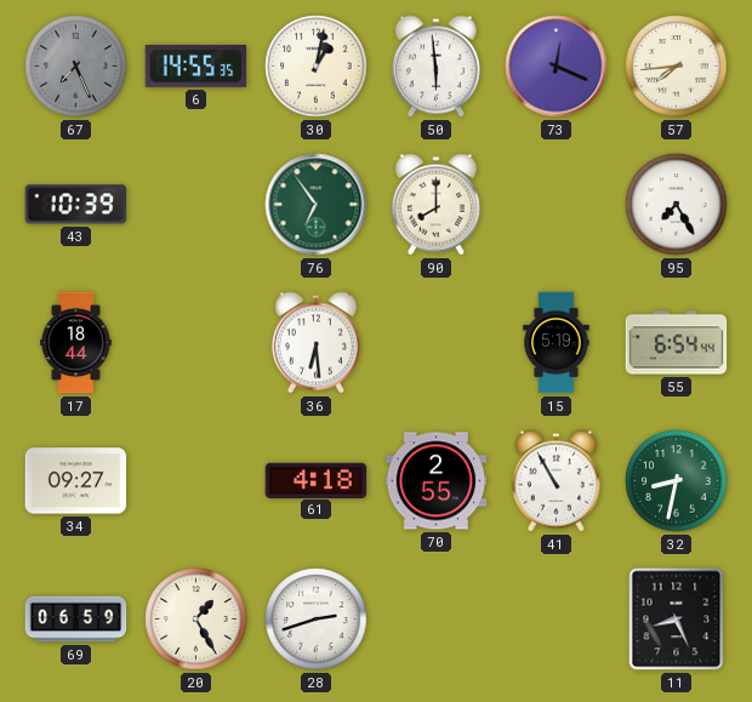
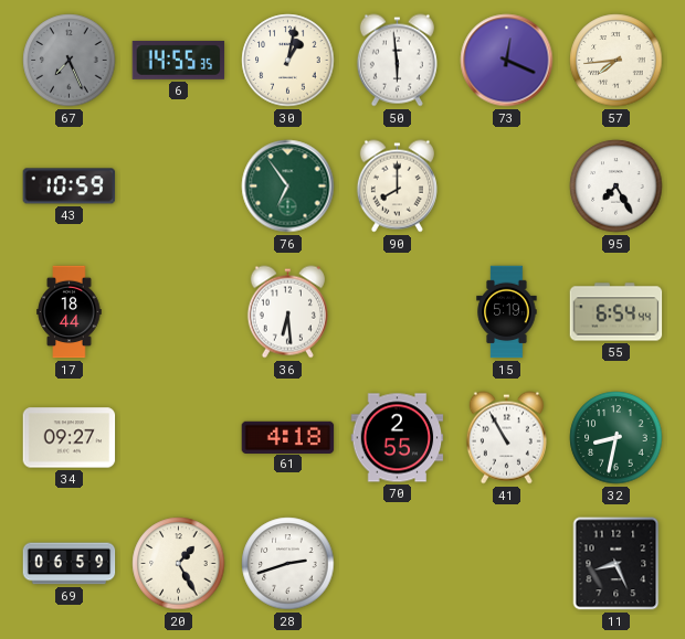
43: 10:39 -> 10:59 (70, 187)
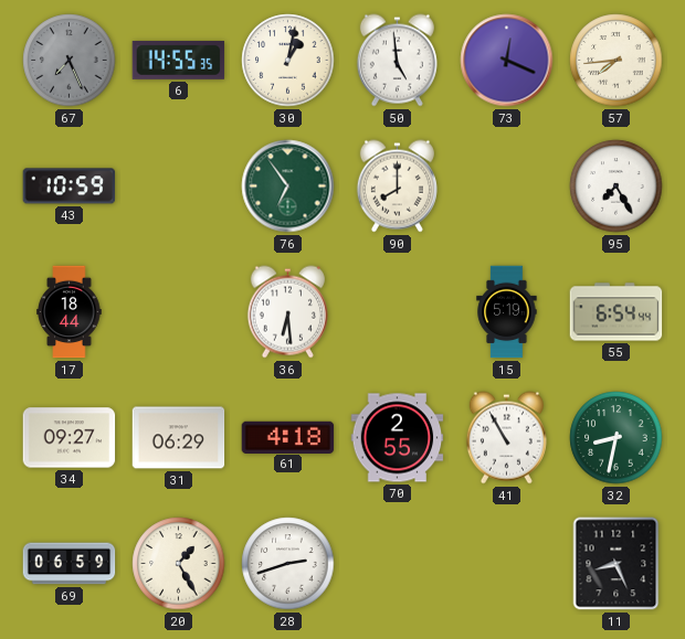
50: 5:59 -> 4:59 (397, 61)
31: none -> 06:29 (179, 438)
